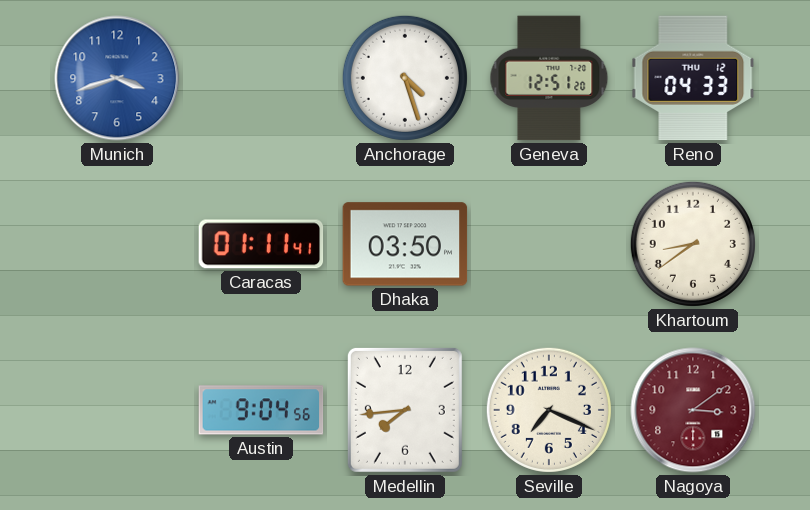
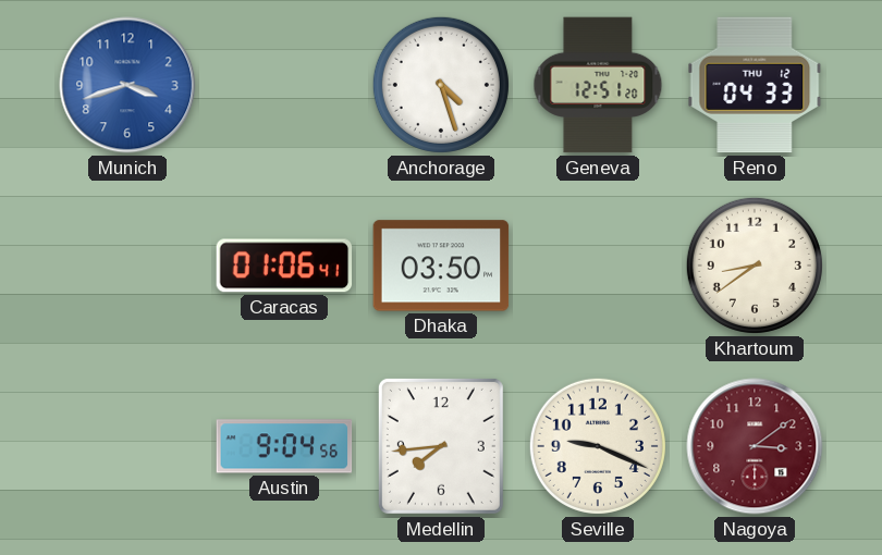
Caracas: 01:11 -> 01:06 (284, 266)
Seville: 7:19 -> 9:19 (598, 446)
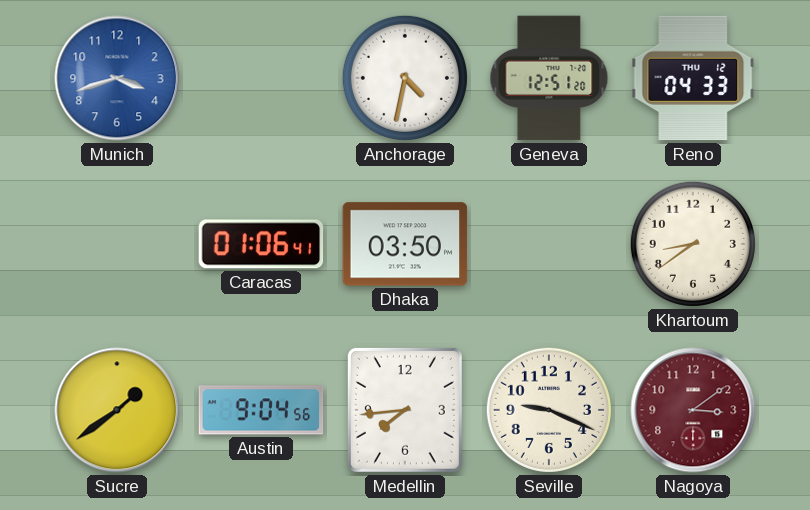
Anchorage: 4:27 -> 4:32 (405, 78)
Sucre: none -> 1:39 (117, 410)
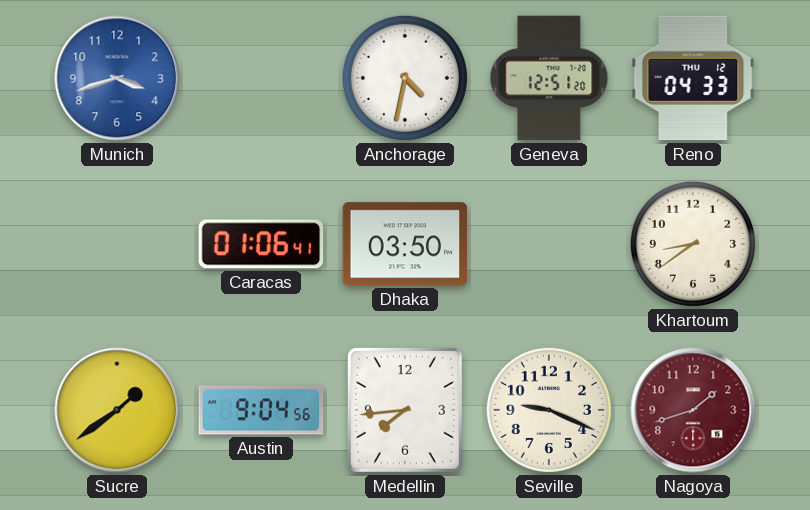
Nagoya: 3:09 -> 1:42 (693, 410)
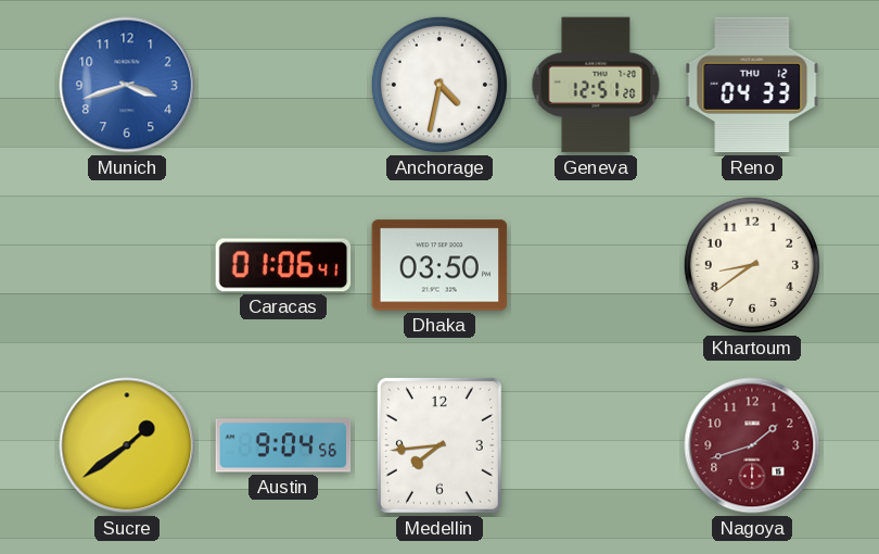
Seville: 9:19 -> none (549, 410)
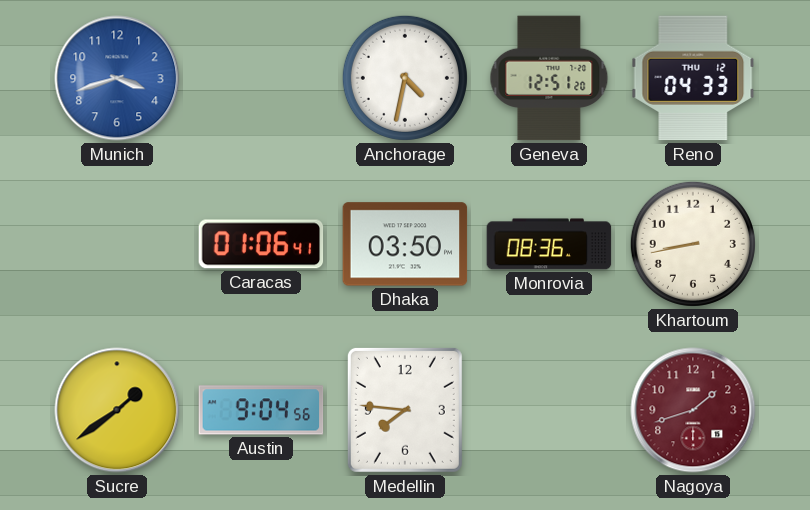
Monrovia: none -> 08:36 (549, 244)
Khartoum: 8:39 -> 8:43 (693, 244)
Medellin: 7:44 -> 7:46 (405, 410)
